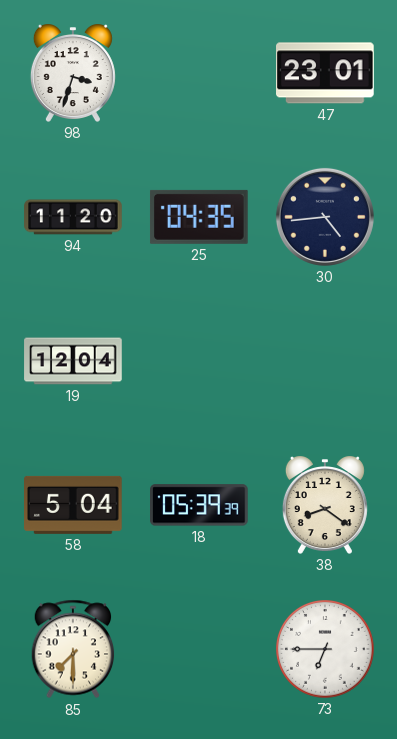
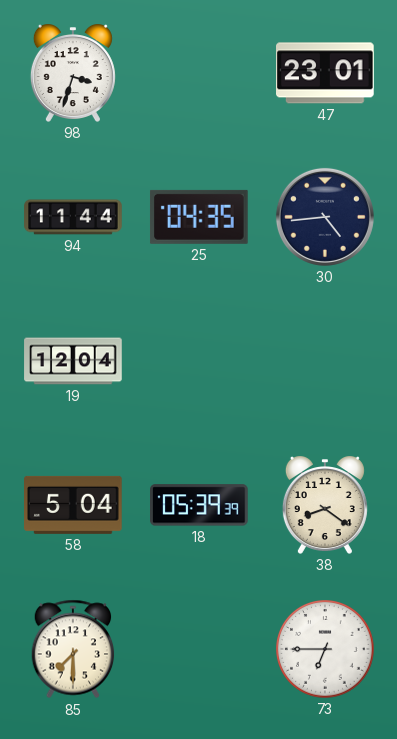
94: 11:20 -> 11:44 (73, 217)
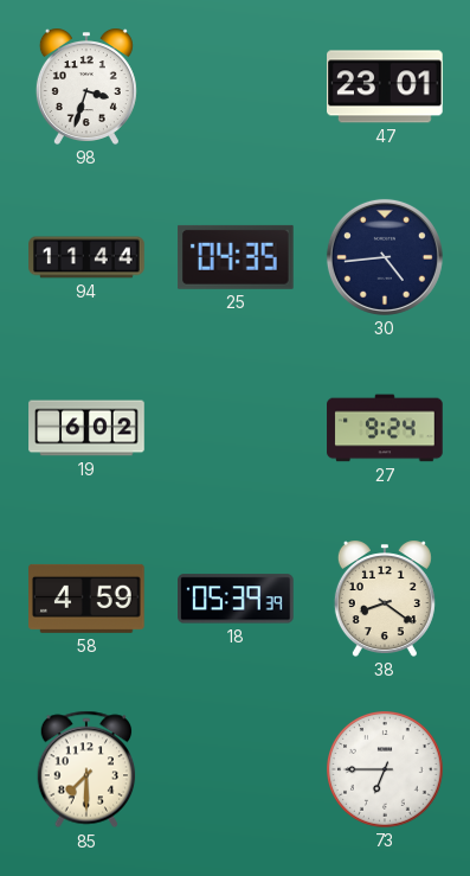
19: 12:04 -> 6:02 (86, 428)
27: none -> 9:24 (385, 428)
58: 5:04 -> 4:59 (86, 599)
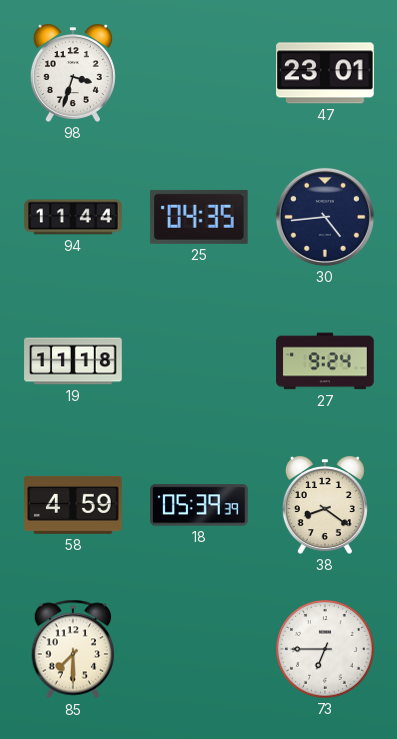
19: 6:02 -> 11:18 (73, 361)
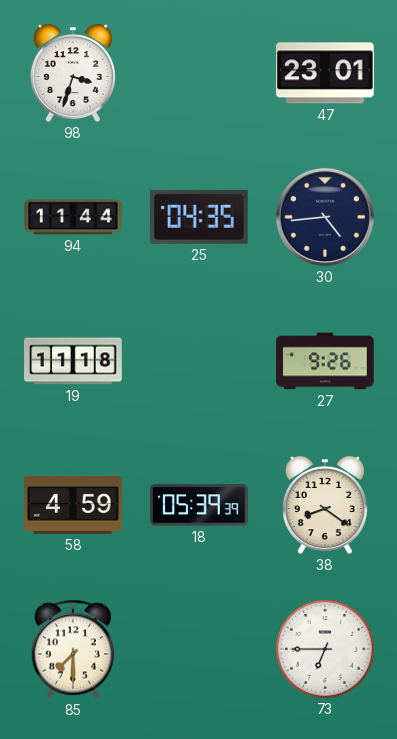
27: 9:24 -> 9:26 (325, 361)
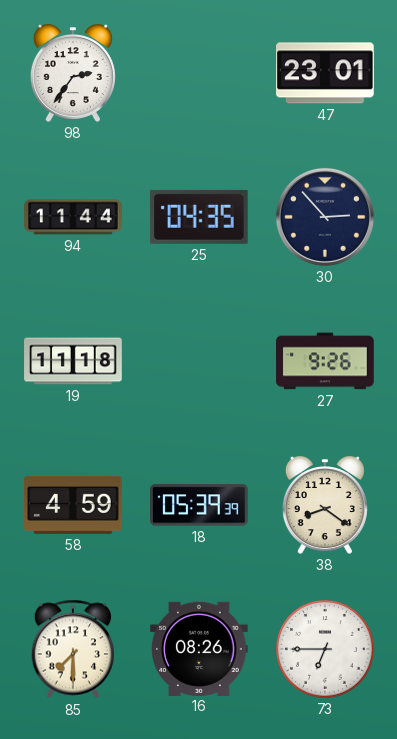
98: 3:33 -> 2:36 (73, 73)
30: 4:44 -> 2:53 (325, 217)
16: none -> 08:26 (199, 648)
